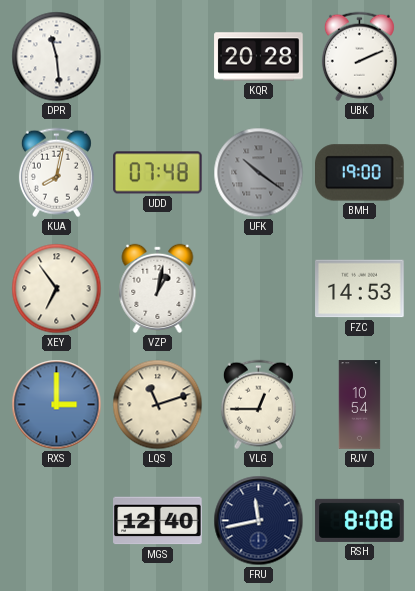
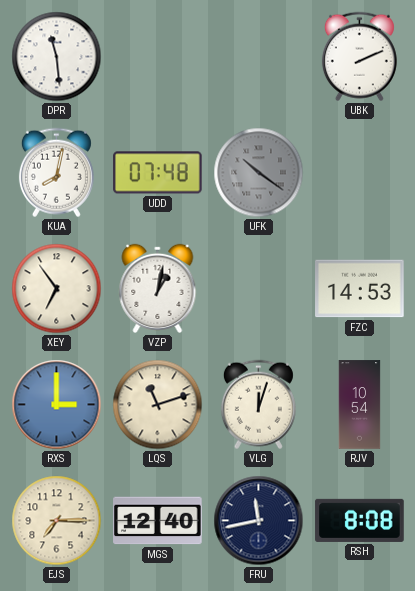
KQR: 20:28 -> none (259, 57)
BMH: 19:00 -> none (360, 173)
VLG: 12:45 -> 12:03 (258, 405)
EJS: none -> 7:15 (57, 521)
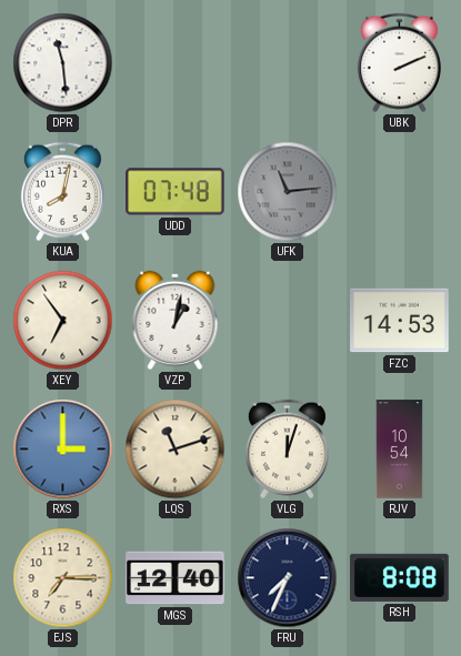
UFK: 10:21 -> 11:14 (288, 192)
FRU: 11:43 -> 7:34 (288, 578)
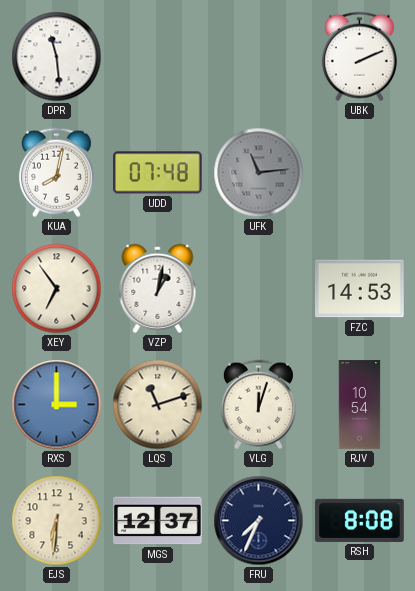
EJS: 7:15 -> 6:31 (57, 521)
MGS: 12:40 -> 12:37 (158, 521)
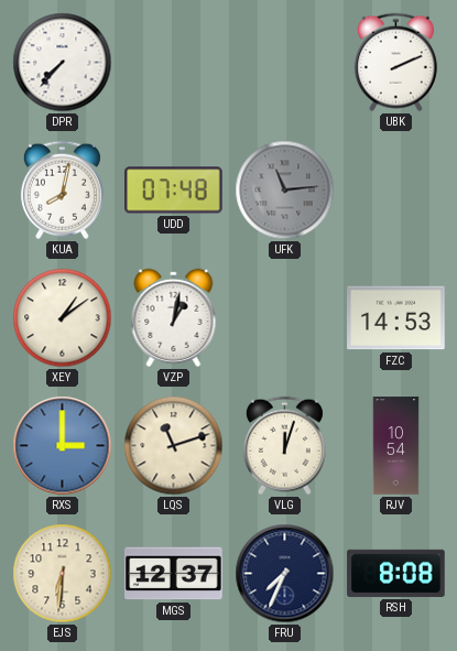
DPR: 11:29 -> 7:37 (63, 63)
XEY: 6:54 -> 1:09 (63, 318)
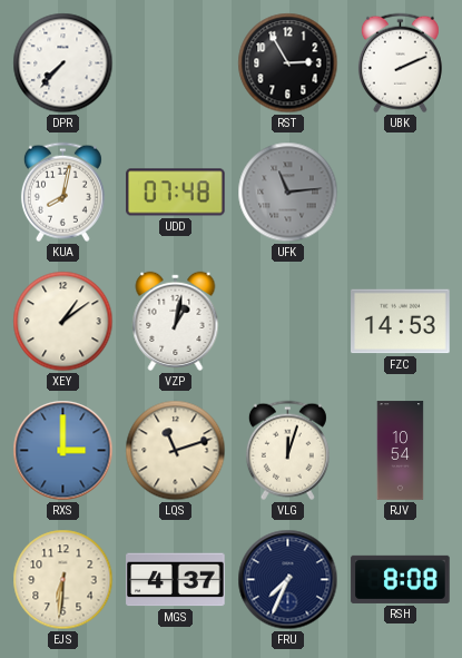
RST: none -> 2:55 (288, 63)
MGS: 12:37 -> 4:37 (176, 580)
